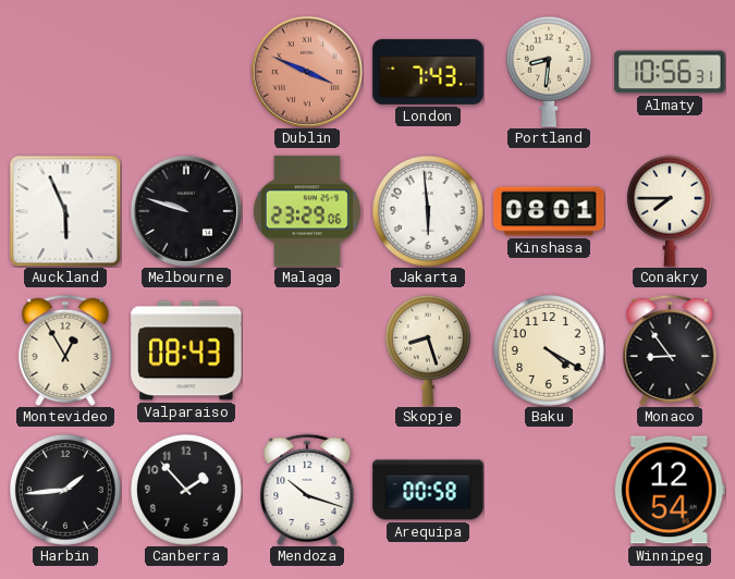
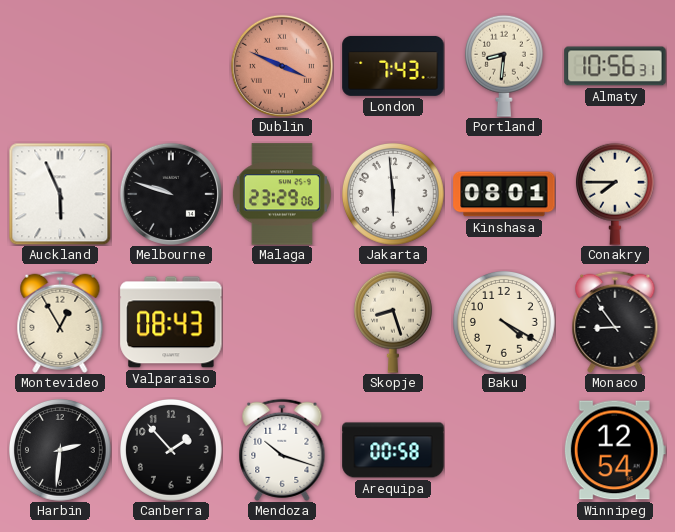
Harbin: 1:44 -> 2:31 (61, 451)
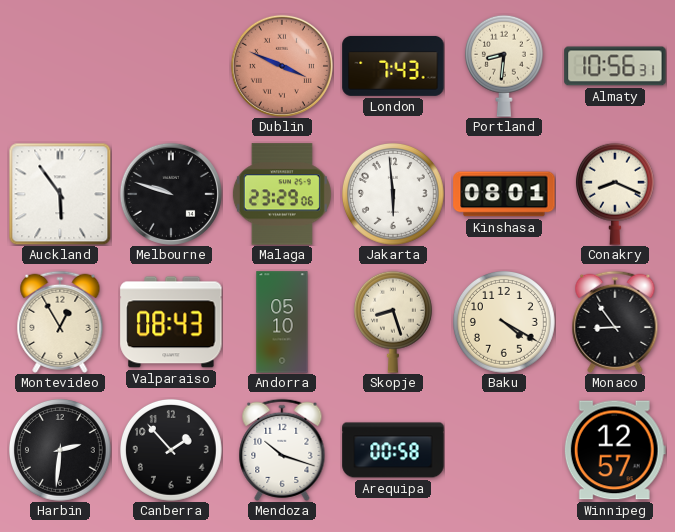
Auckland: 5:56 -> 5:54 (60, 194)
Conakry: 7:45 -> 8:19 (615, 194)
Andorra: none -> 05:10 (282, 322)
Winnipeg: 12:54 -> 12:57 (615, 450)
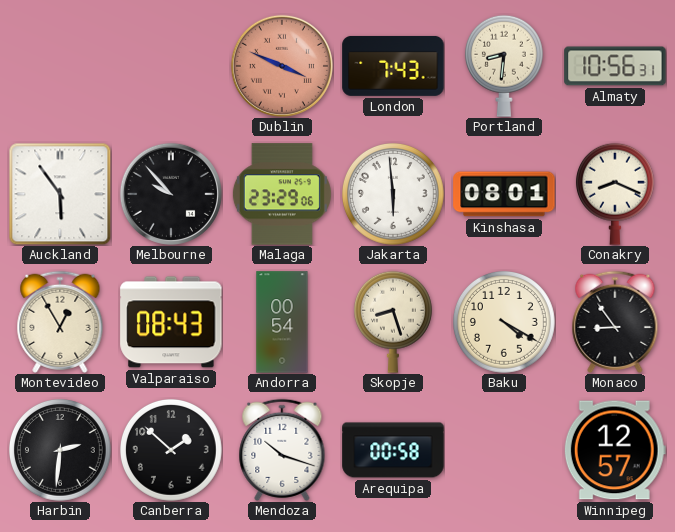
Melbourne: 9:48 -> 9:53 (171, 194)
Andorra: 05:10 -> 00:54 (282, 322)
Canberra: 1:53 -> 1:52 (172, 451)
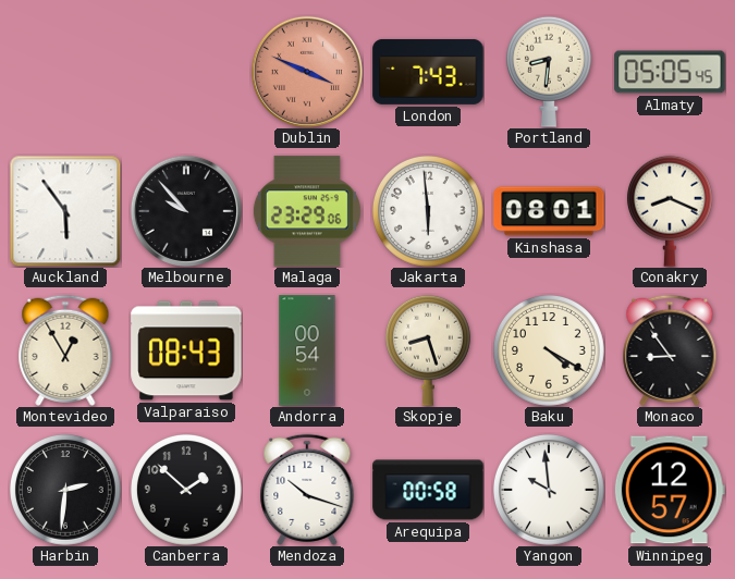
Almaty: 10:56 -> 05:05 (670, 72)
Yangon: none -> 9:59 (550, 491)
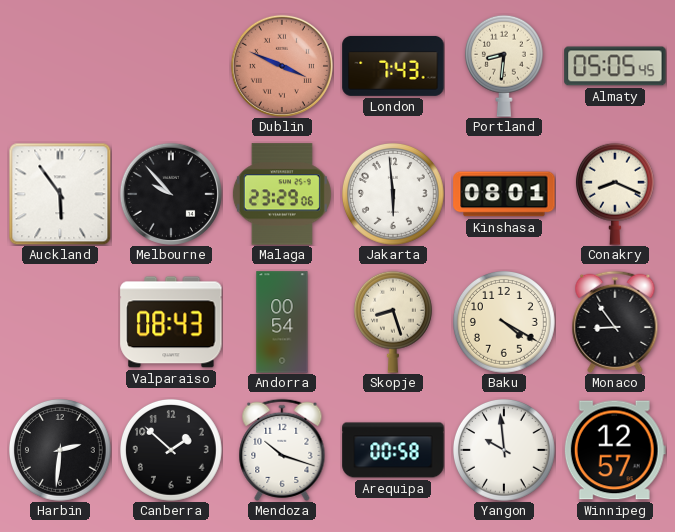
Montevideo: 12:55 -> none (65, 350)
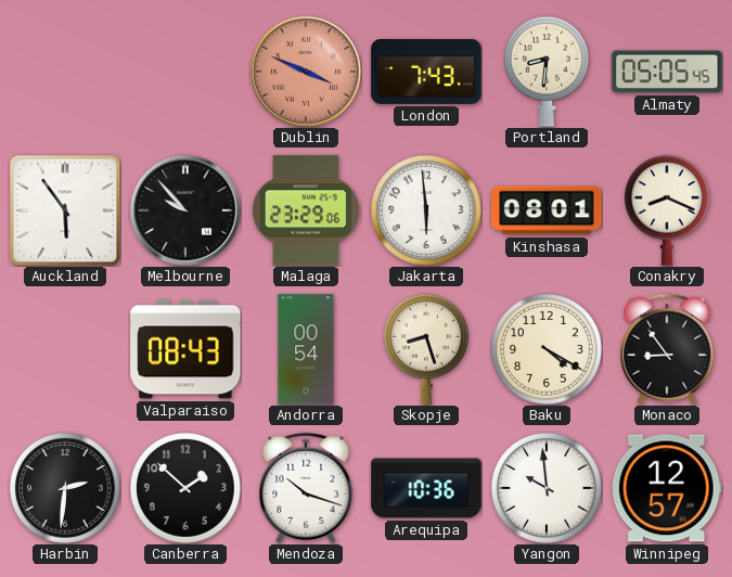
Arequipa: 00:58 -> 10:36 (426, 488)
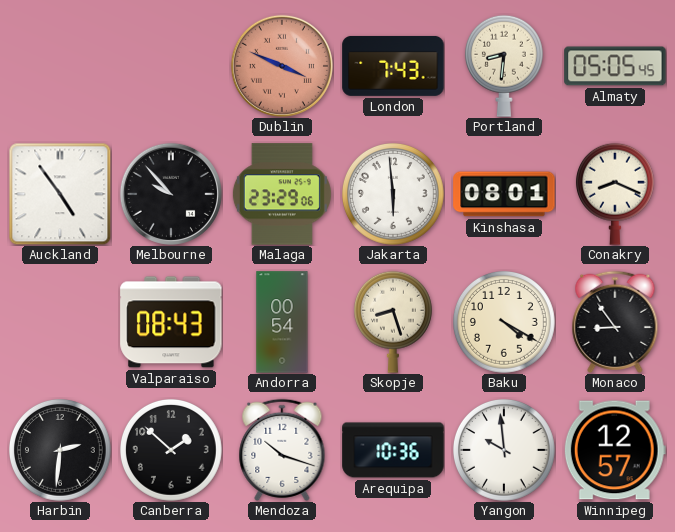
Auckland: 5:54 -> 4:54 (60, 194)
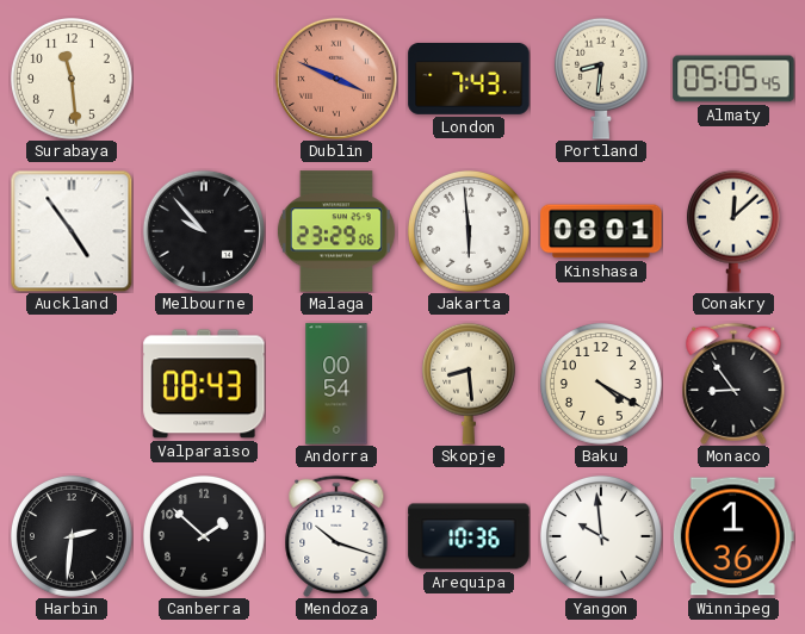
Surabaya: none -> 11:29 (73, 80)
Conakry: 8:19 -> 12:08 (733, 231)
Skopje: 8:27 -> 8:29 (469, 384)
Winnipeg: 12:57 -> 1:36 (733, 536)
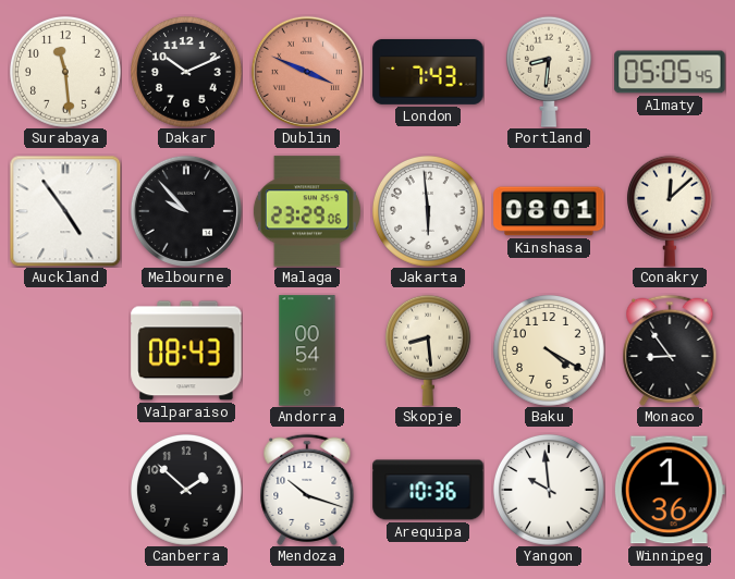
Dakar: none -> 10:11 (187, 73)
Harbin: 2:31 -> none (73, 537)
